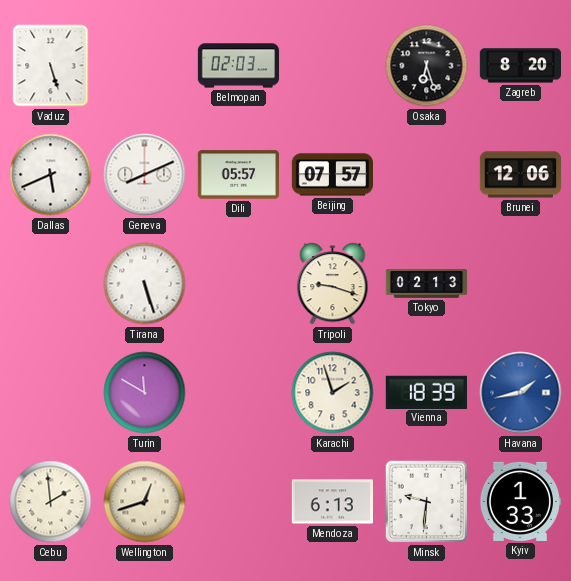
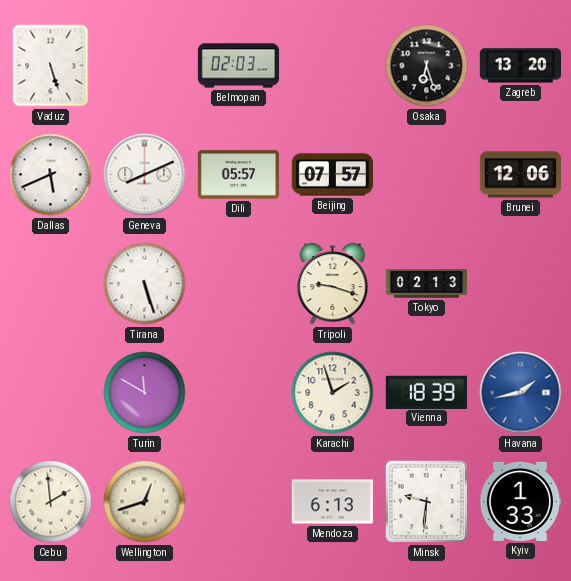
Zagreb: 8:20 -> 13:20 (520, 66)
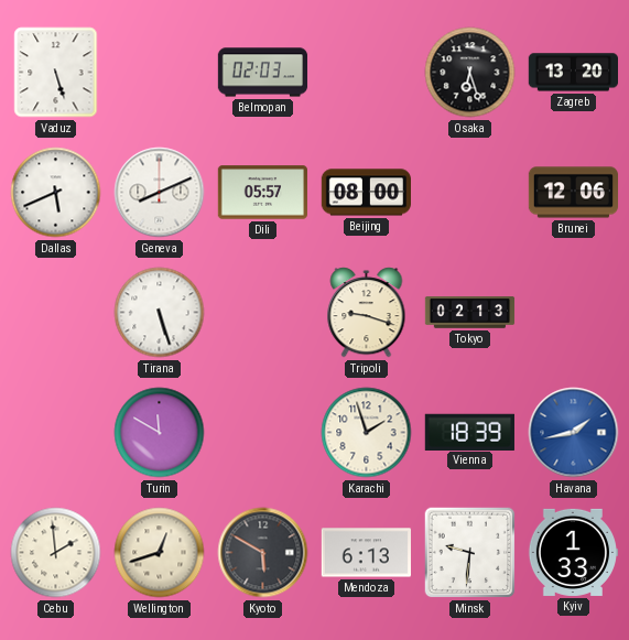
Beijing: 07:57 -> 08:00 (366, 193)
Kyoto: none -> 5:50 (263, 553)
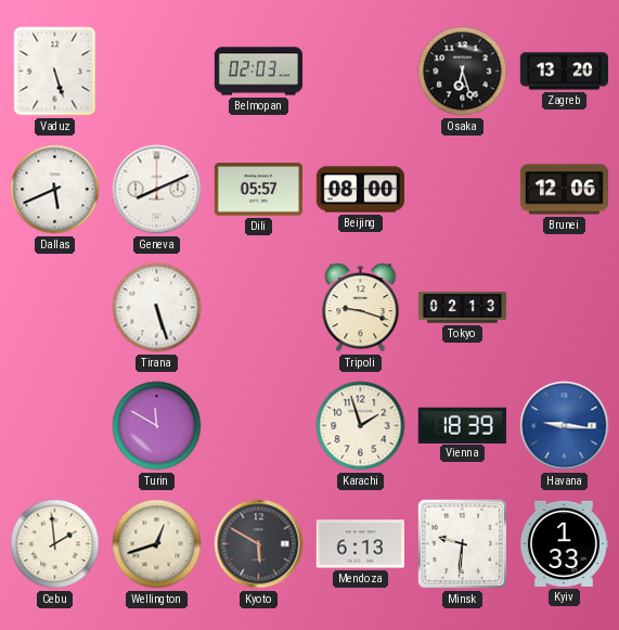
Havana: 1:43 -> 9:16 (565, 426)
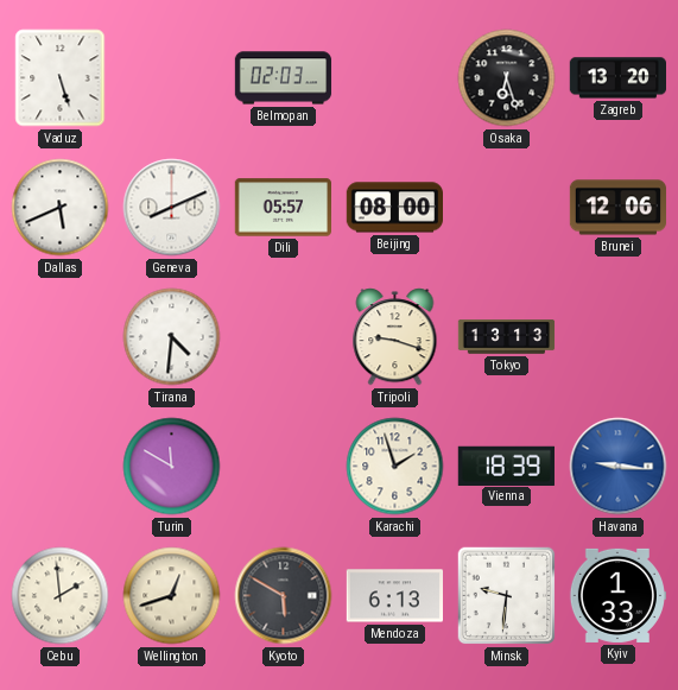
Tirana: 5:27 -> 4:31 (172, 337)
Tokyo: 02:13 -> 13:13 (507, 337)
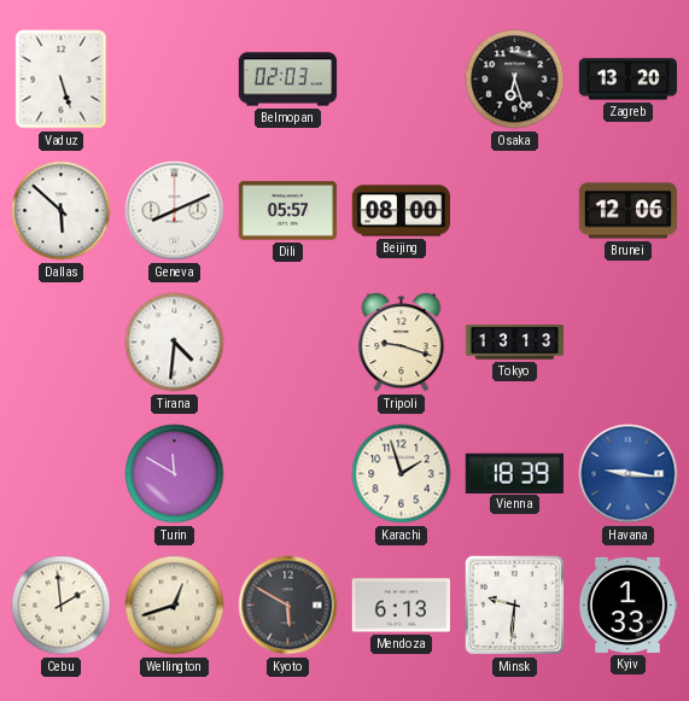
Dallas: 5:41 -> 5:52 (62, 211)
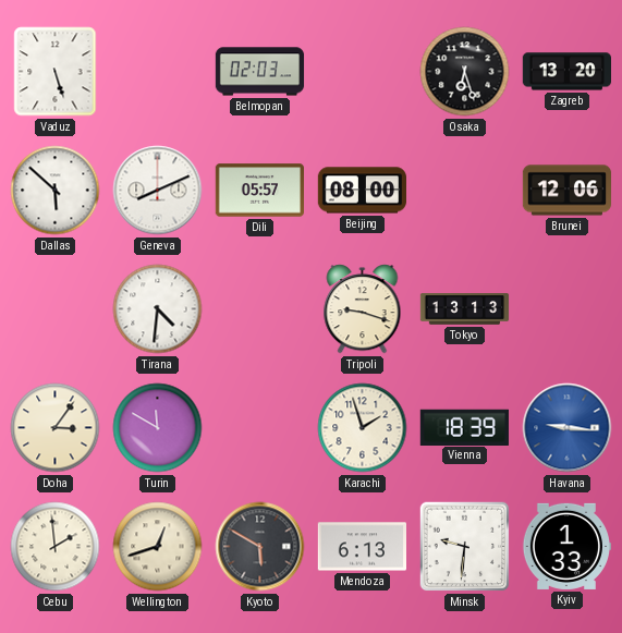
Doha: none -> 3:06 (56, 428)
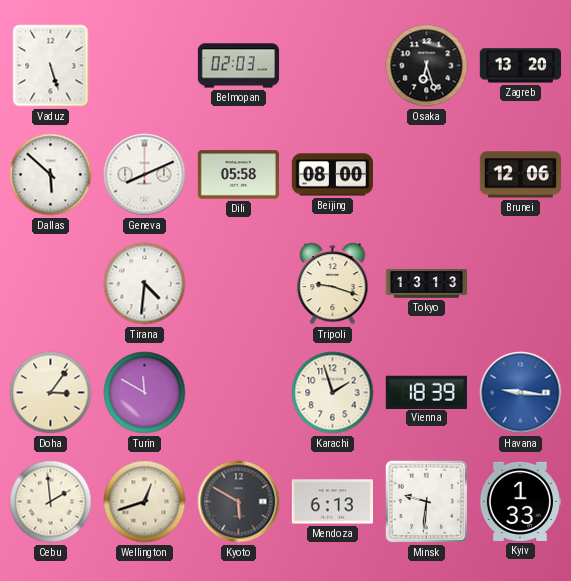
Dili: 05:57 -> 05:58 (238, 175)
